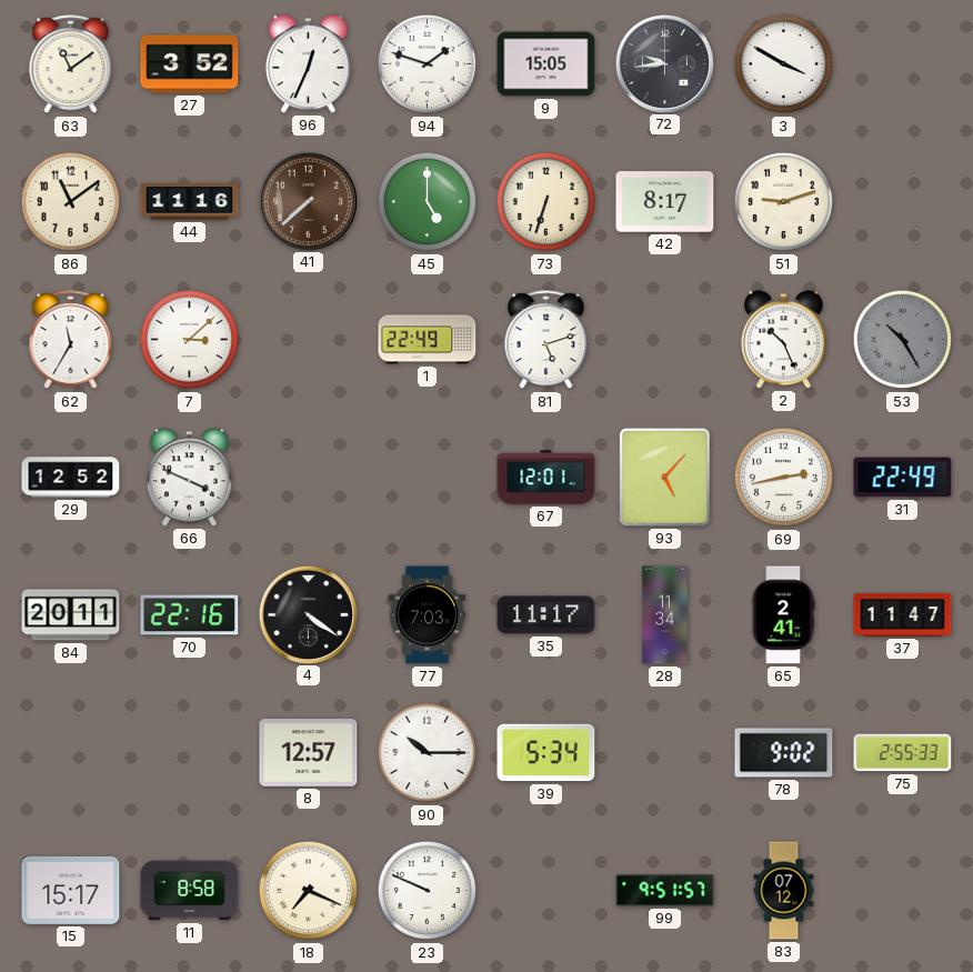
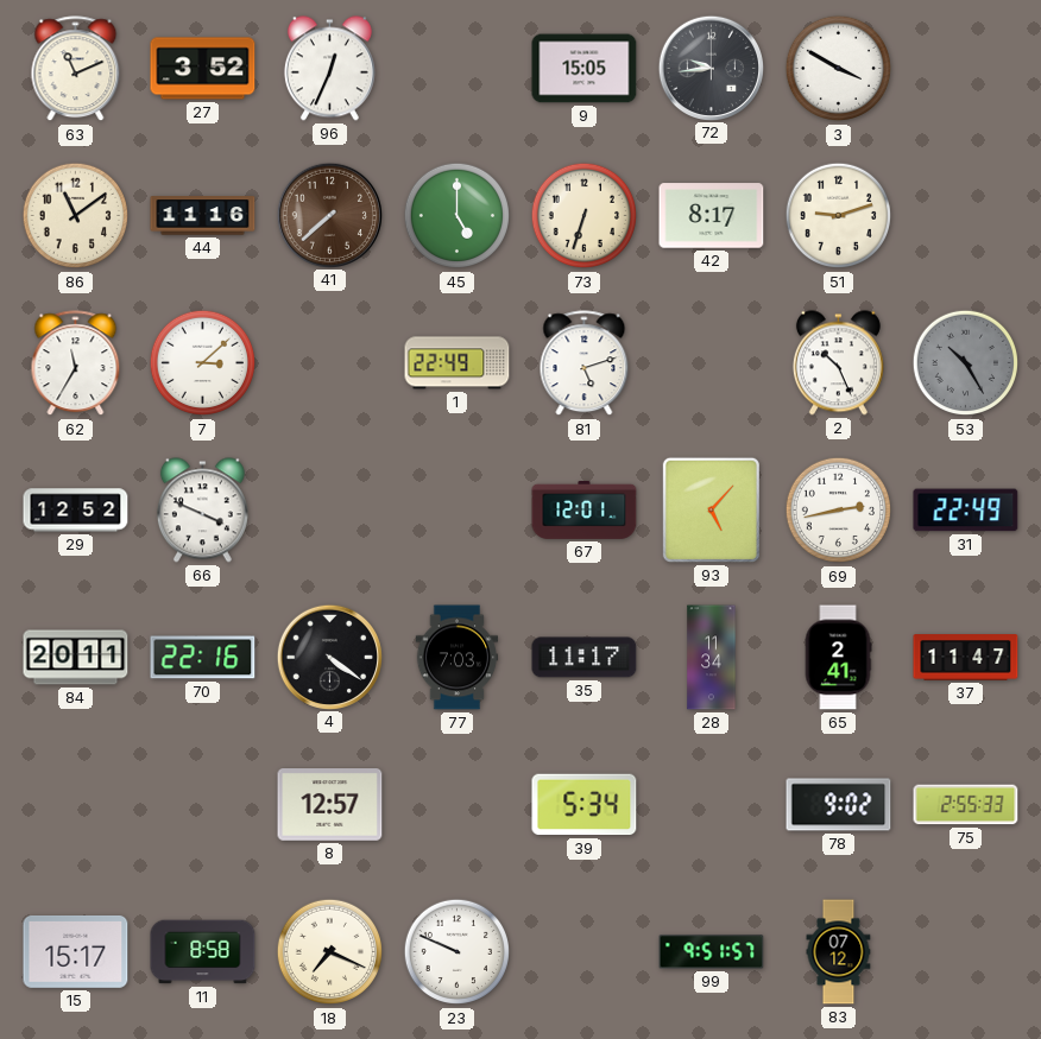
63: 11:09 -> 11:11 (76, 69)
94: 1:48 -> none (428, 64)
90: 10:15 -> none (428, 753)
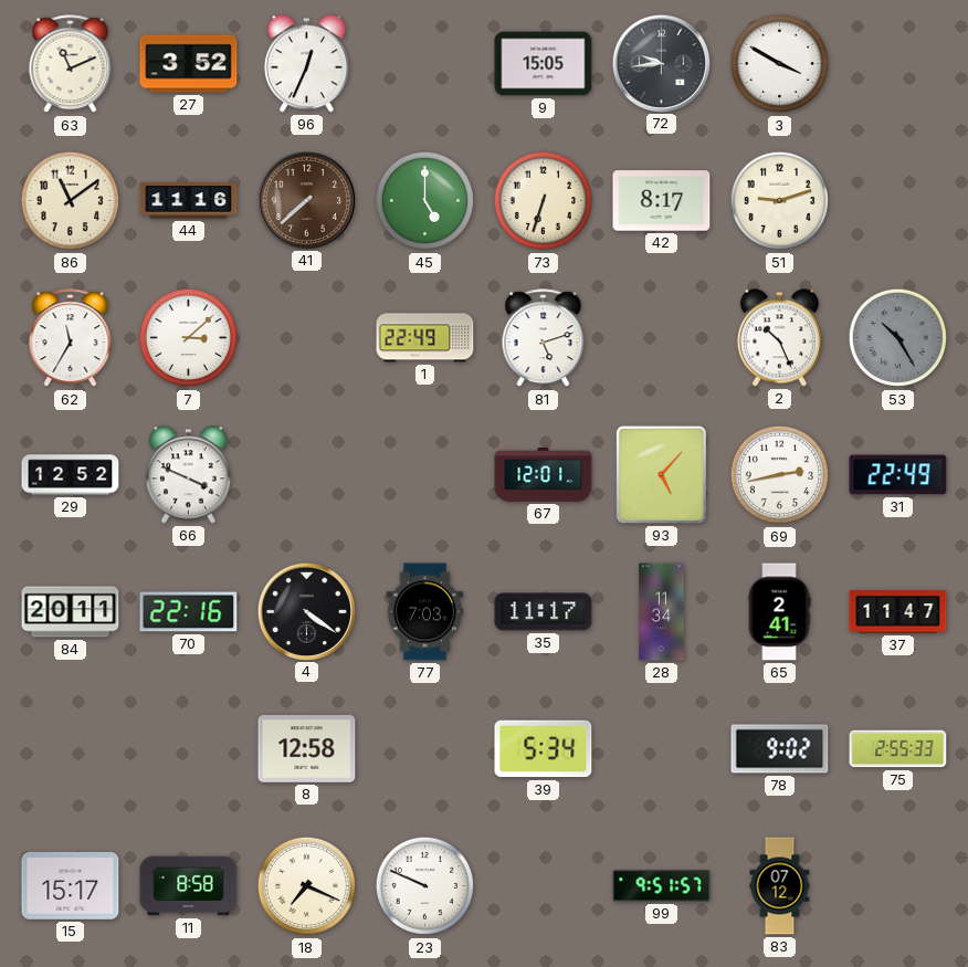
8: 12:57 -> 12:58 (307, 749)
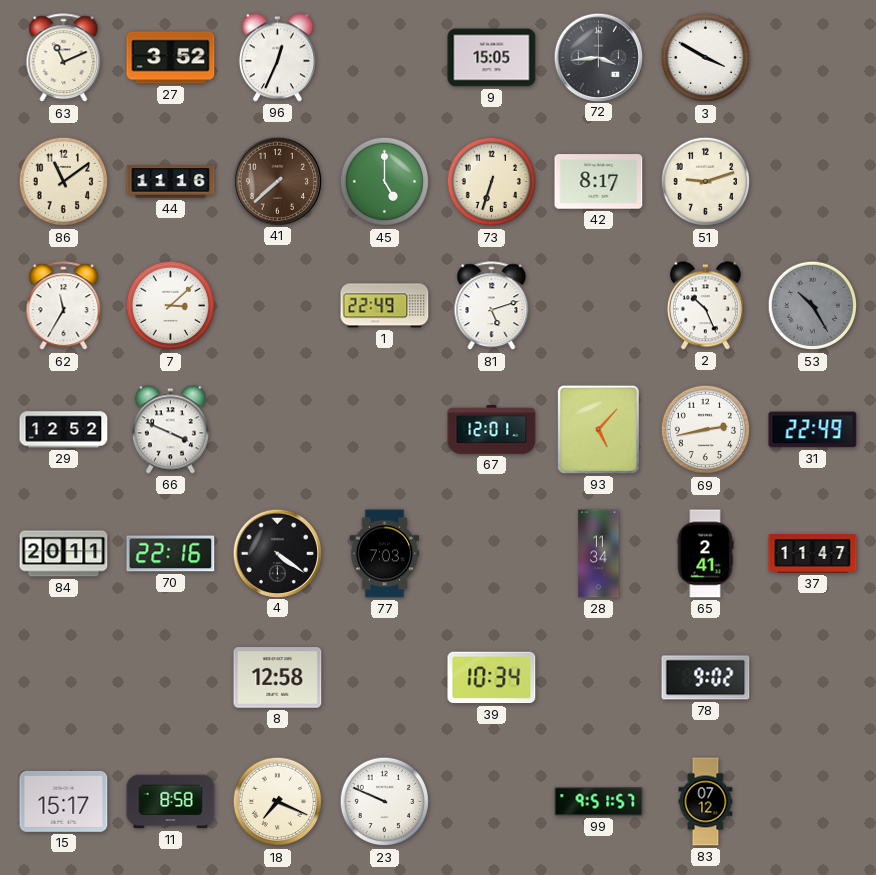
72: 9:44 -> 3:44 (598, 57)
35: 11:17 -> none (544, 612)
39: 5:34 -> 10:34 (492, 678)
75: 2:55 -> none (898, 749)
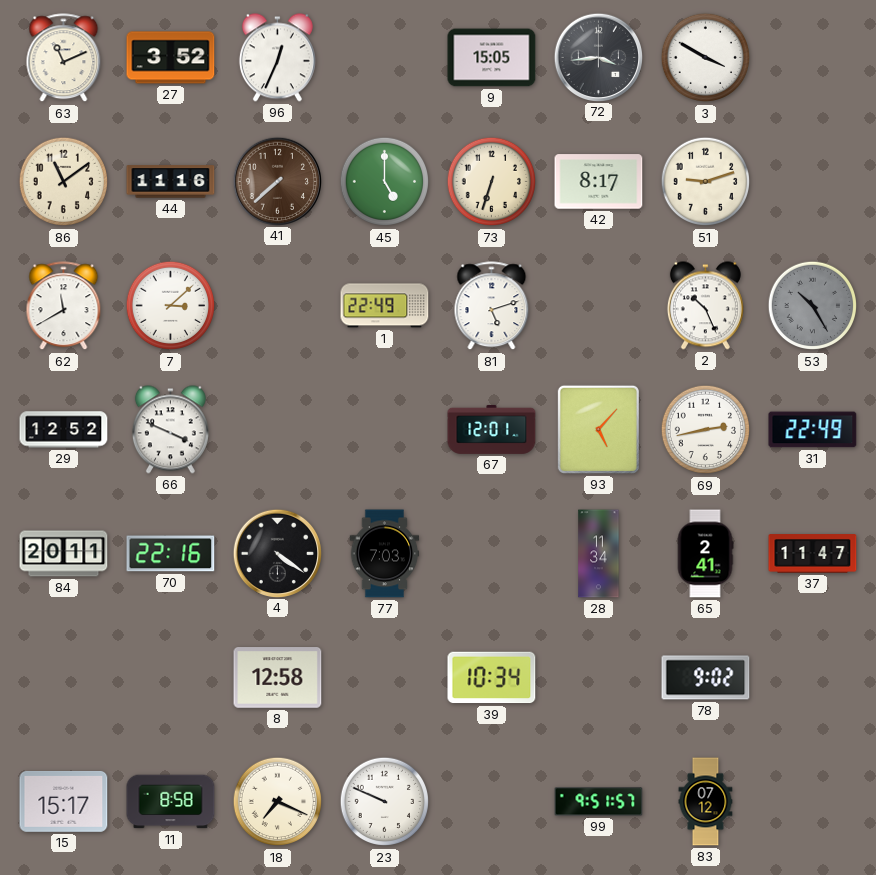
62: 11:35 -> 11:40 (64, 306)
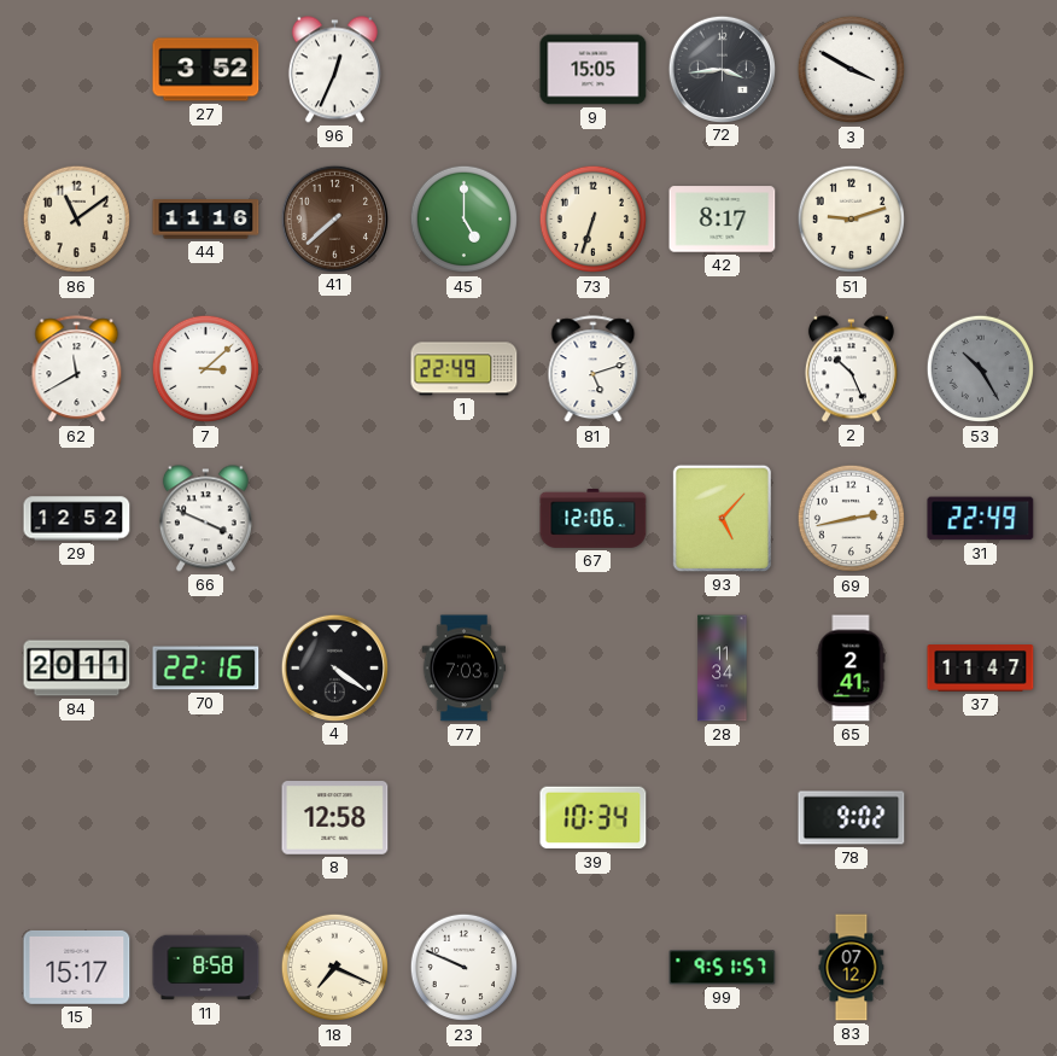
63: 11:11 -> none (64, 58)
67: 12:01 -> 12:06 (594, 518)
